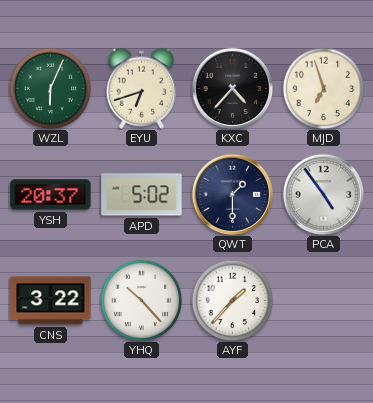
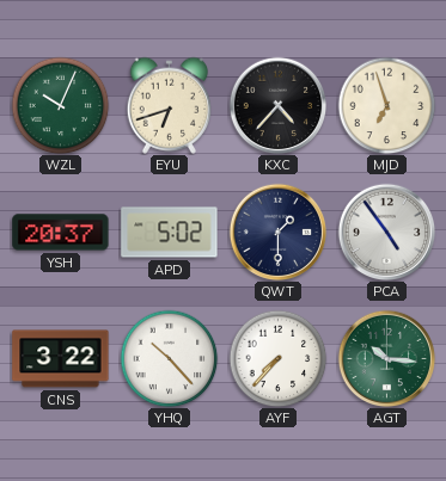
WZL: 6:04 -> 10:04 (60, 105)
AYF: 1:37 -> 7:37 (277, 358)
AGT: none -> 10:16 (386, 358)
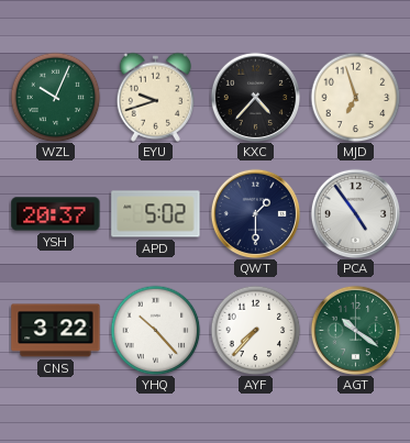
EYU: 6:42 -> 9:42 (155, 97)
AGT: 10:16 -> 10:21 (355, 330)
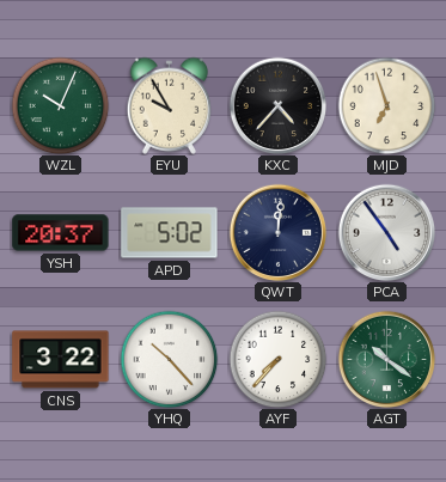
EYU: 9:42 -> 9:55 (169, 105)
QWT: 1:30 -> 12:01 (277, 232)
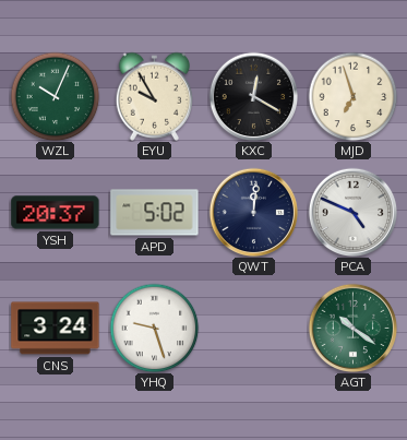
KXC: 4:37 -> 12:20 (253, 96)
PCA: 4:54 -> 4:49 (352, 212)
CNS: 3:22 -> 3:24 (56, 329)
YHQ: 10:23 -> 9:27 (154, 328)
AYF: 7:37 -> none (277, 359)
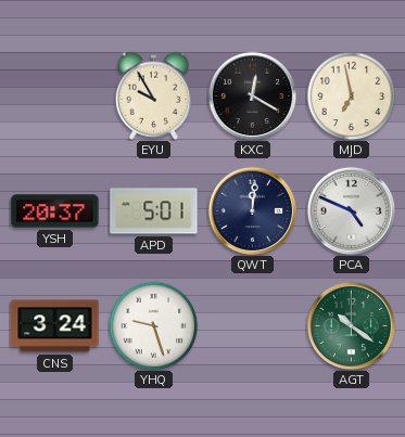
WZL: 10:04 -> none (55, 96)
MJD: 6:57 -> 6:58 (351, 95)
APD: 5:02 -> 5:01 (154, 211)
